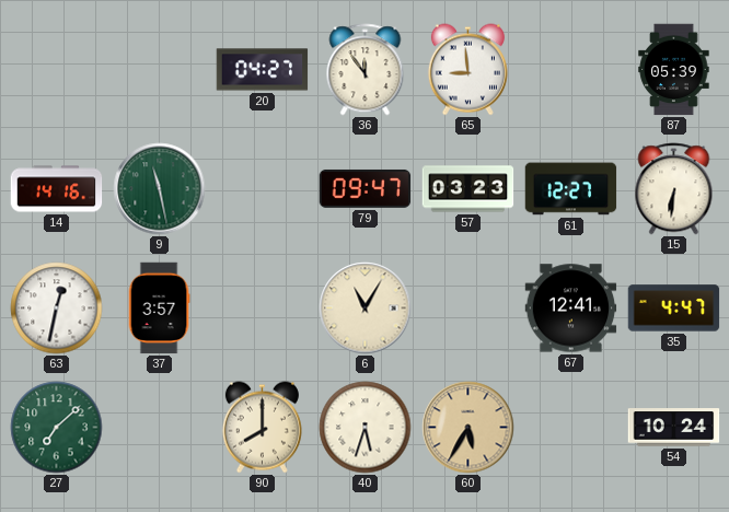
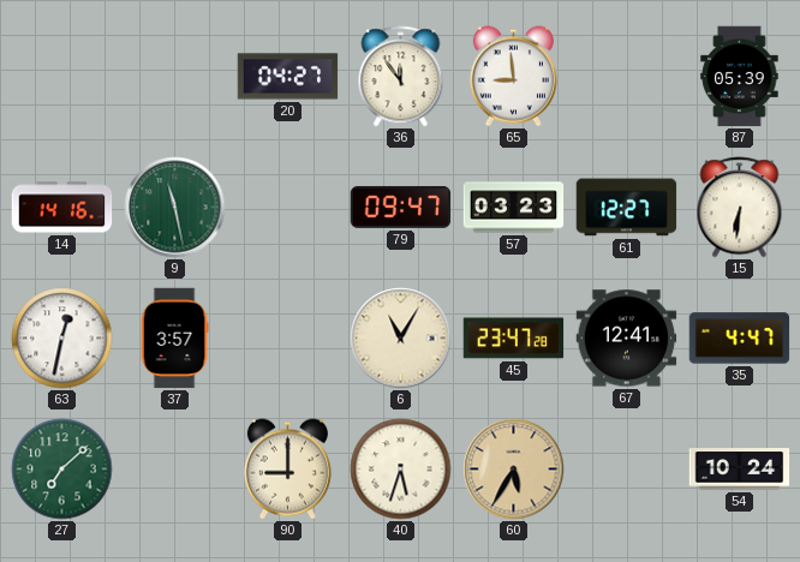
45: none -> 23:47 (514, 339)
90: 8:00 -> 9:00 (287, 470)
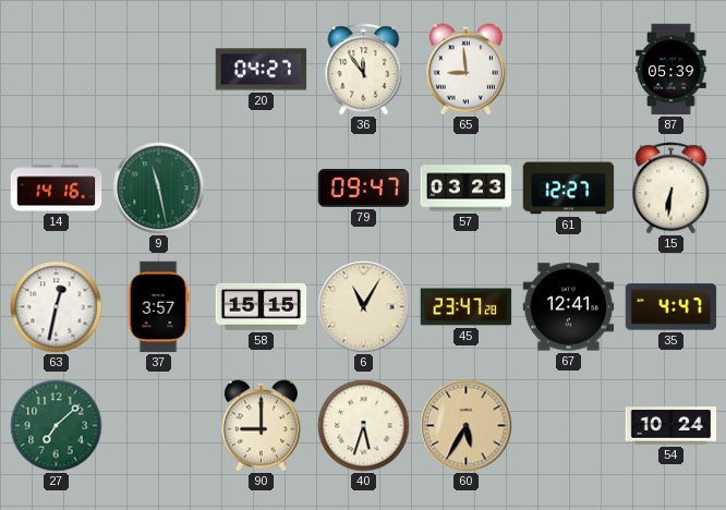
58: none -> 15:15 (262, 306)
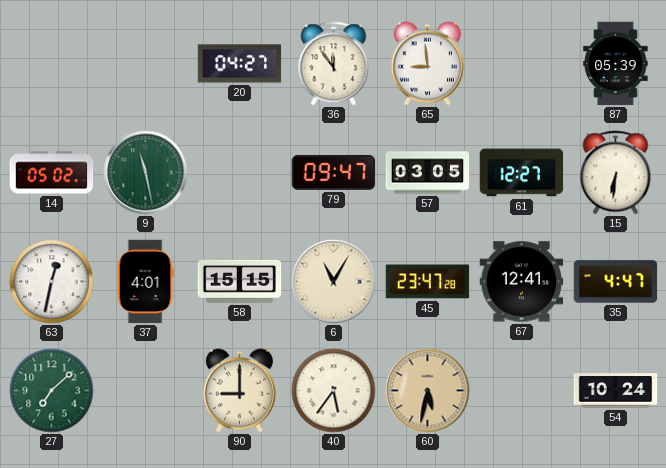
14: 14:16 -> 05:02 (52, 173)
57: 03:23 -> 03:05 (428, 173)
37: 3:57 -> 4:01 (145, 282)
40: 5:33 -> 5:36 (334, 391)
60: 5:35 -> 5:32 (428, 391)
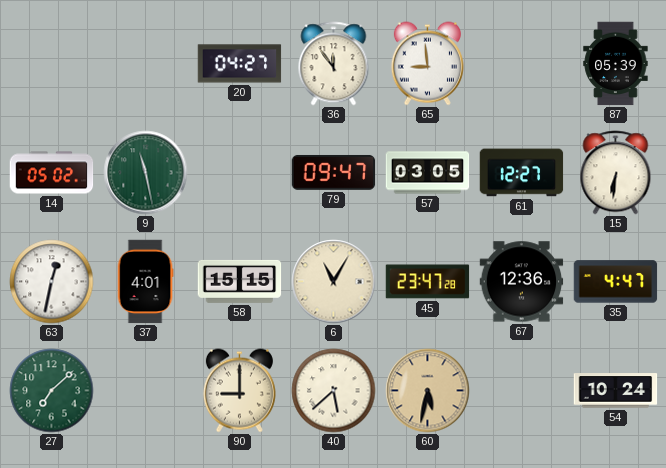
67: 12:41 -> 12:36 (522, 282)
40: 5:36 -> 5:38 (334, 391)
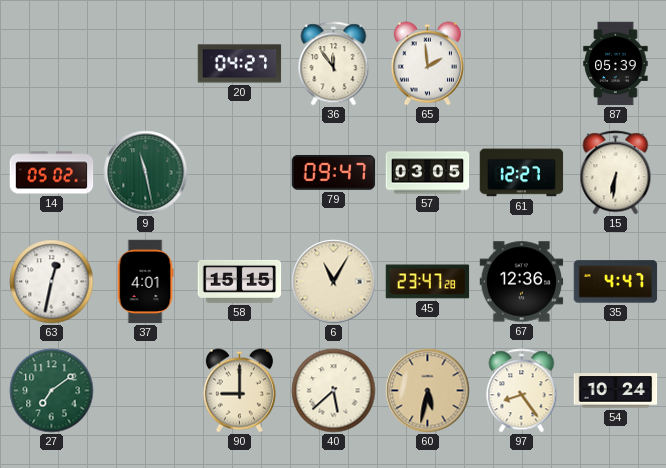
65: 8:59 -> 1:59 (427, 64)
27: 7:08 -> 7:09 (52, 391)
97: none -> 8:24 (522, 391)
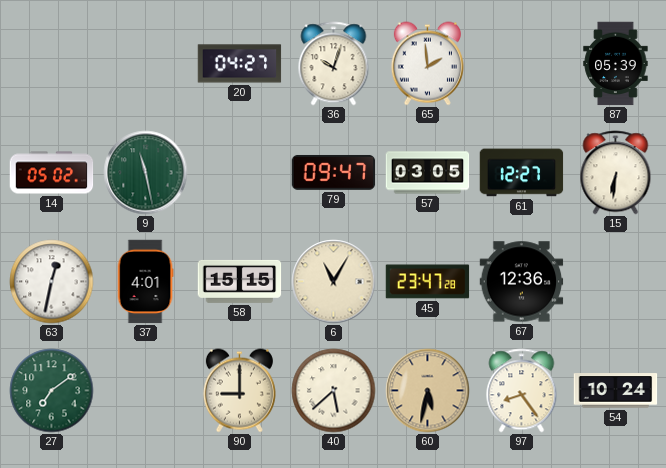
36: 11:54 -> 10:03 (334, 64)
35: 4:47 -> none (616, 282)
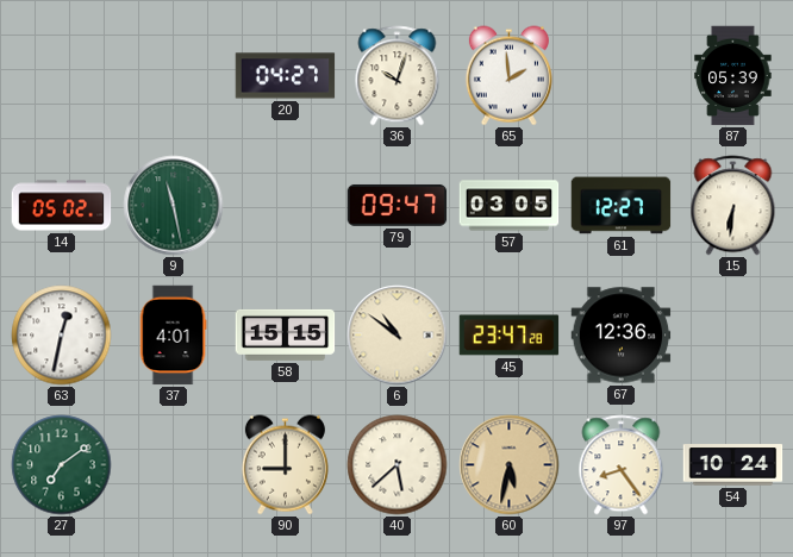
6: 11:05 -> 10:51 (398, 336)
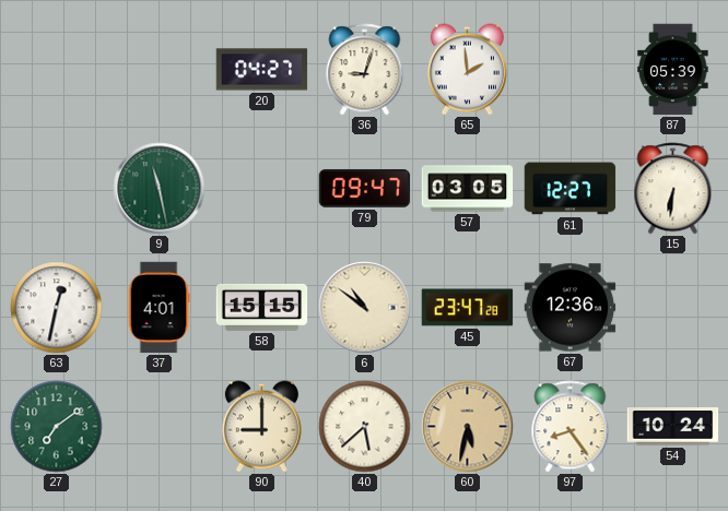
36: 10:03 -> 9:03 (365, 70)
14: 05:02 -> none (62, 206)
